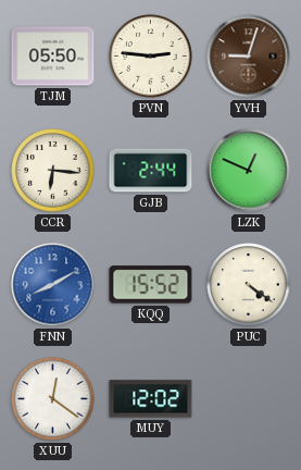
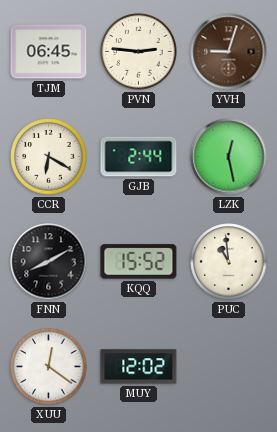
TJM: 05:50 -> 06:45 (49, 52)
CCR: 6:16 -> 6:20 (49, 157)
LZK: 12:49 -> 12:28 (229, 157)
FNN dial: blue -> black (49, 262)
PUC: 4:21 -> 10:59 (229, 262)
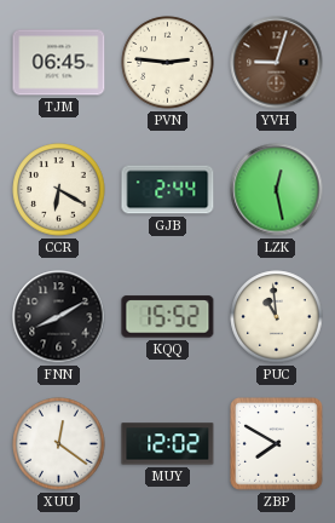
ZBP: none -> 7:50 (277, 444)
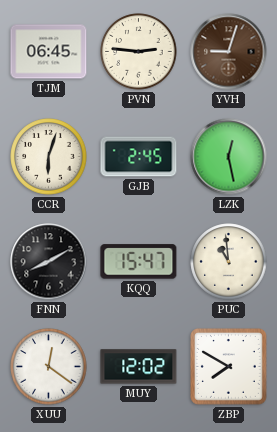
CCR: 6:20 -> 6:03 (49, 157)
GJB: 2:44 -> 2:45 (139, 157)
KQQ: 15:52 -> 15:47 (139, 262)
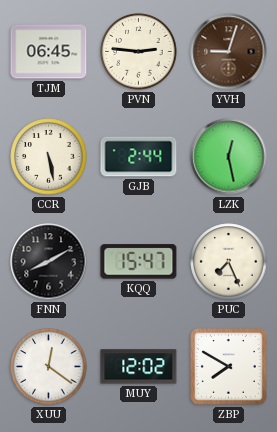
CCR: 6:03 -> 5:28 (49, 157)
GJB: 2:45 -> 2:44 (139, 157)
PUC: 10:59 -> 7:26 (229, 262)
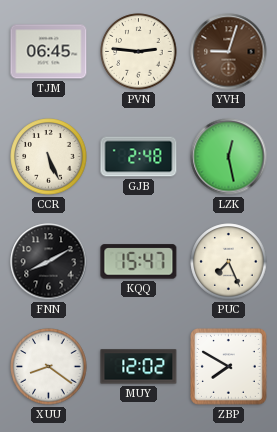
CCR: 5:28 -> 5:26 (49, 157)
GJB: 2:44 -> 2:48 (139, 157)
XUU: 12:21 -> 8:21 (49, 367)
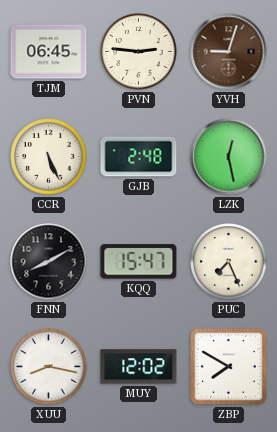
XUU: 8:21 -> 8:17 (49, 367)
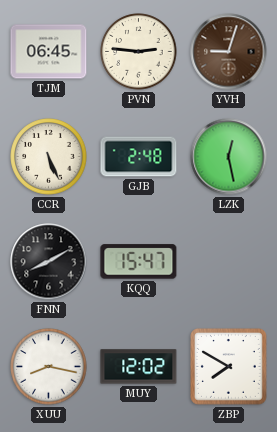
PUC: 7:26 -> none (229, 262)
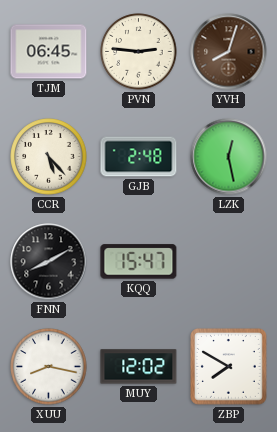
YVH: 9:03 -> 8:03 (229, 52)
CCR: 5:26 -> 5:23 (49, 157)
